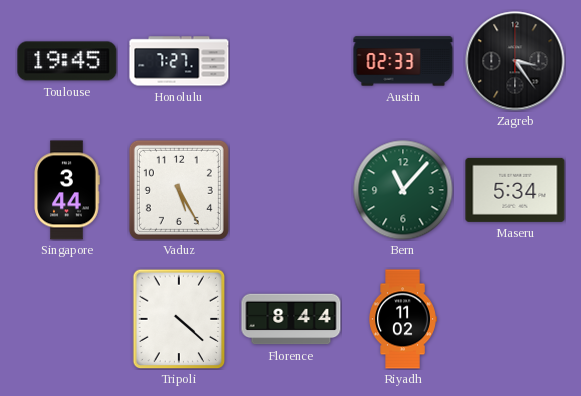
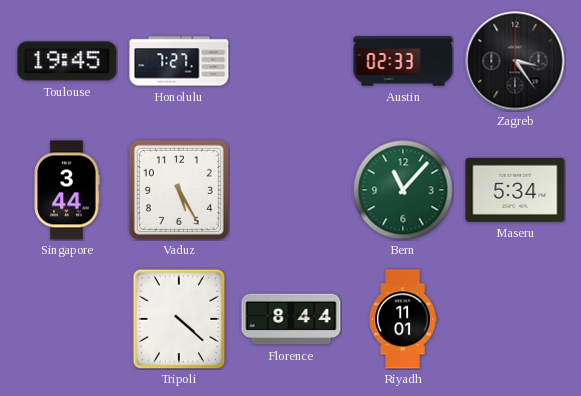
Riyadh: 11:02 -> 11:01 (403, 319)
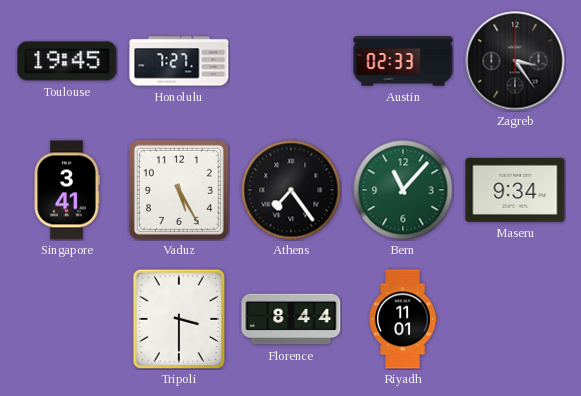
Singapore: 3:44 -> 3:41 (67, 190)
Athens: none -> 7:24 (291, 190)
Maseru: 5:34 -> 9:34 (515, 190)
Tripoli: 4:22 -> 3:30 (179, 319)
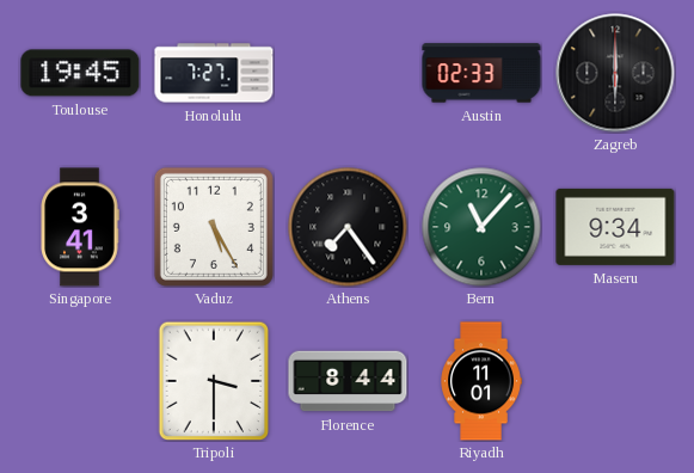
Zagreb: 3:24 -> 6:00 (615, 73)
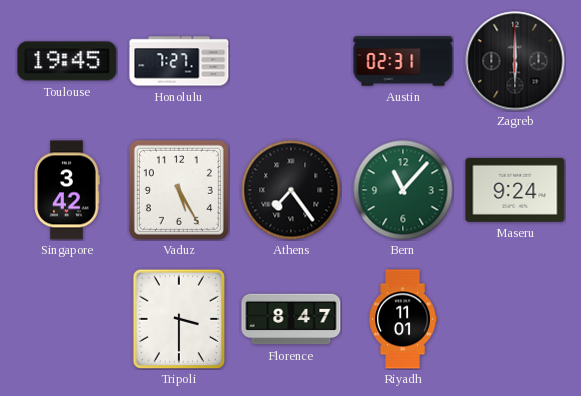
Austin: 02:33 -> 02:31 (403, 61)
Singapore: 3:41 -> 3:42 (67, 190)
Maseru: 9:34 -> 9:24 (515, 190)
Florence: 8:44 -> 8:47 (291, 319)
